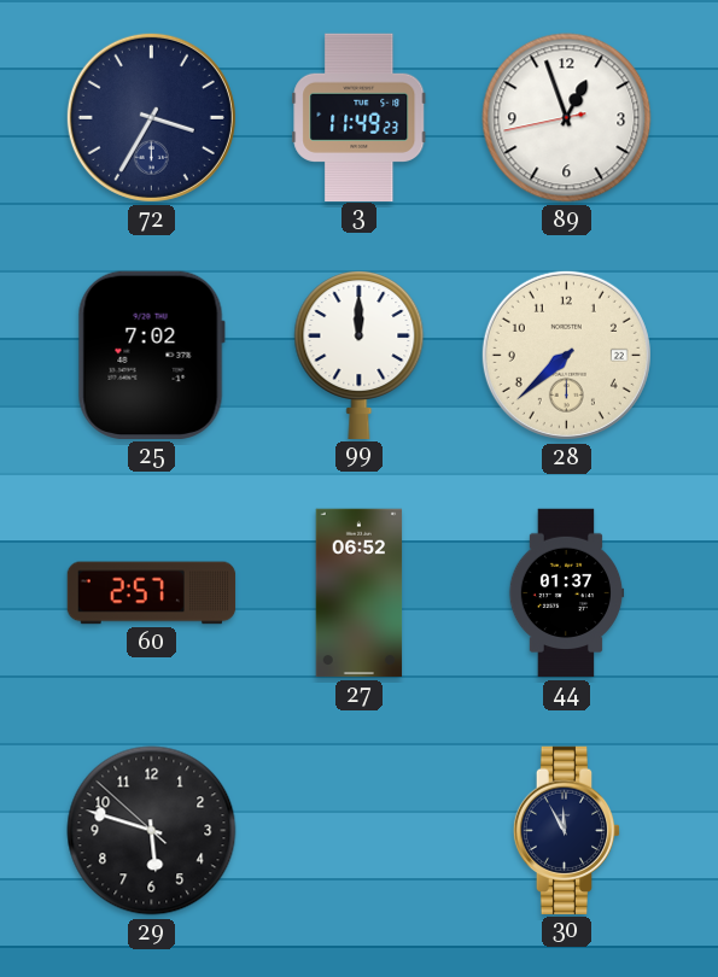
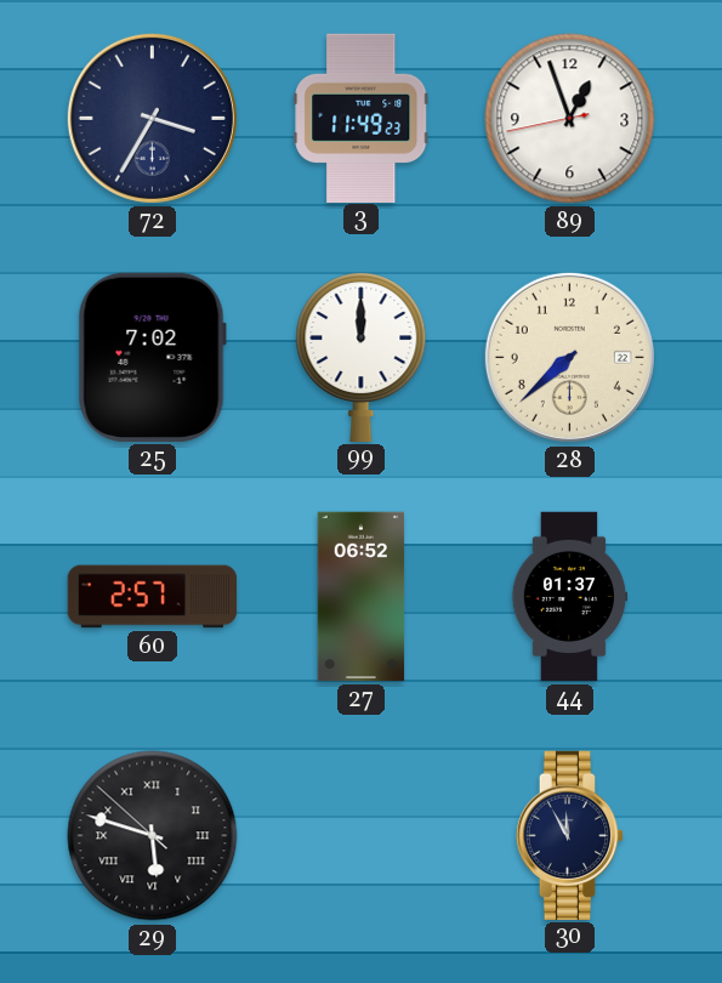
29 numerals: Arabic -> Roman (153, 836)
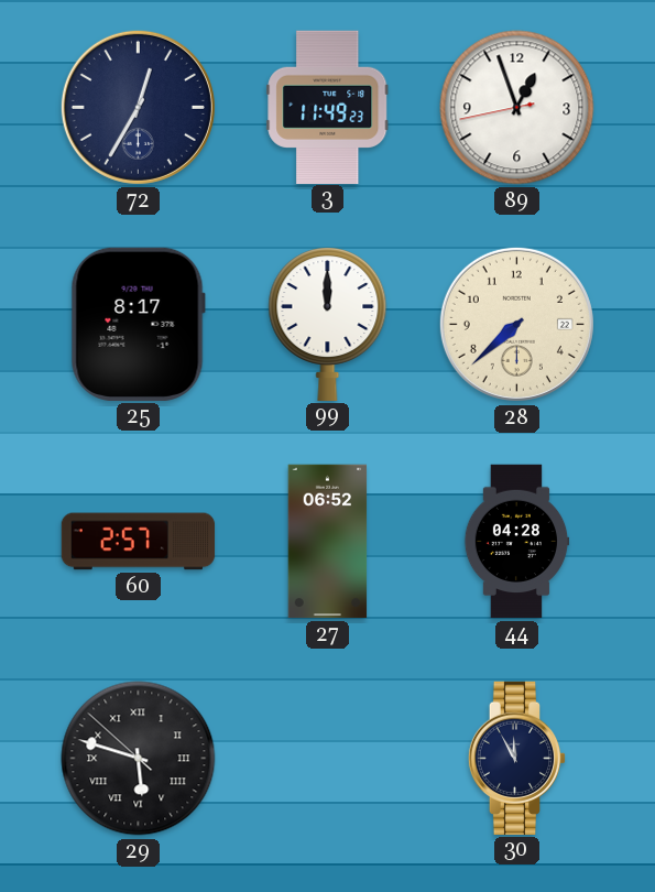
72: 3:35 -> 12:35 (138, 107)
25: 7:02 -> 8:17 (138, 324)
44: 01:37 -> 04:28 (516, 542)
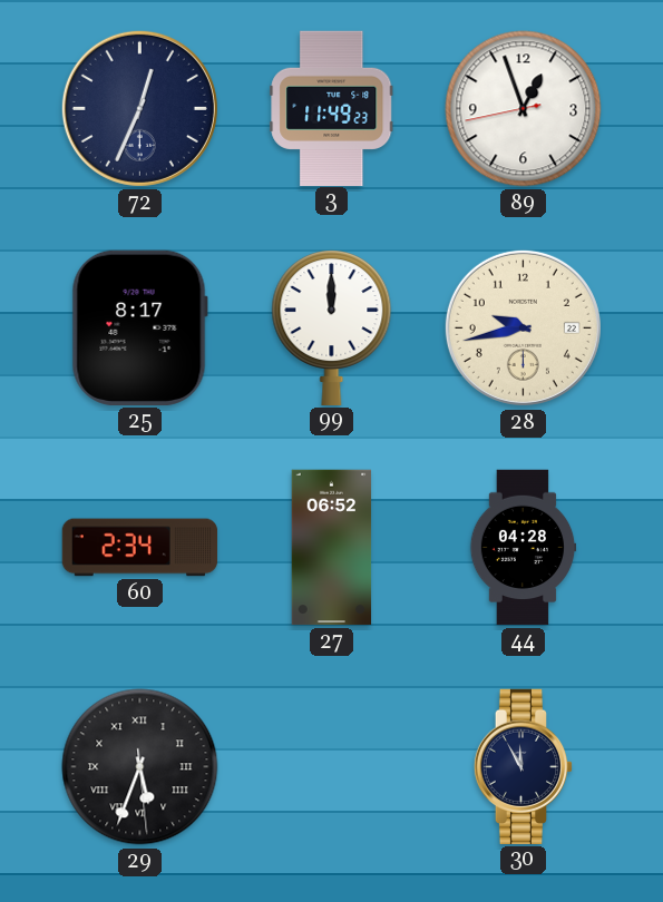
72: 12:35 -> 12:34 (139, 108)
28: 7:38 -> 9:43 (523, 327)
60: 2:57 -> 2:34 (140, 548)
29: 5:47 -> 5:33 (140, 767)
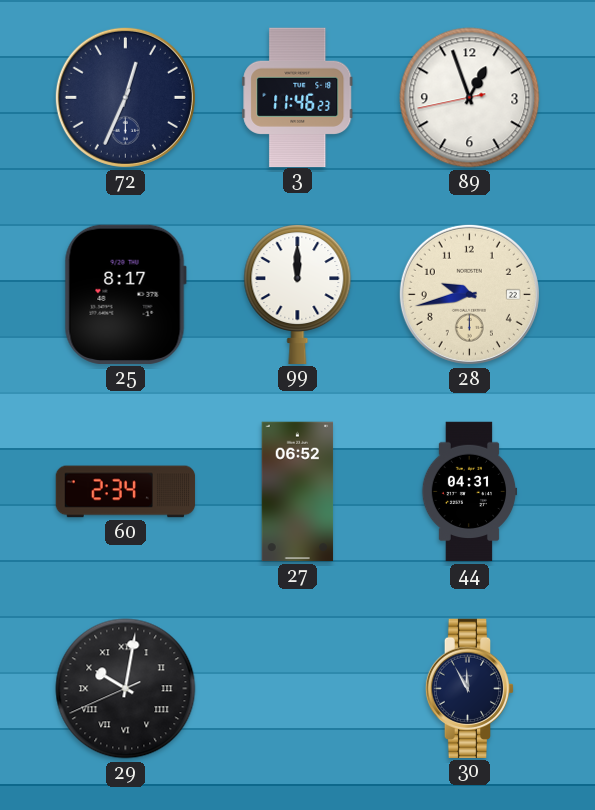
3: 11:49 -> 11:46 (298, 97)
44: 04:28 -> 04:31 (469, 492)
29: 5:33 -> 10:01 (126, 689)
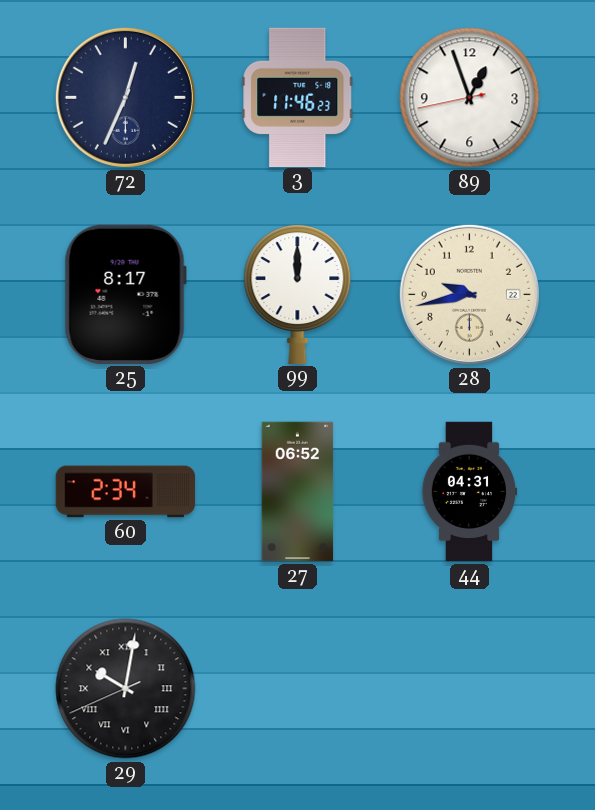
30: 11:55 -> none (470, 688)
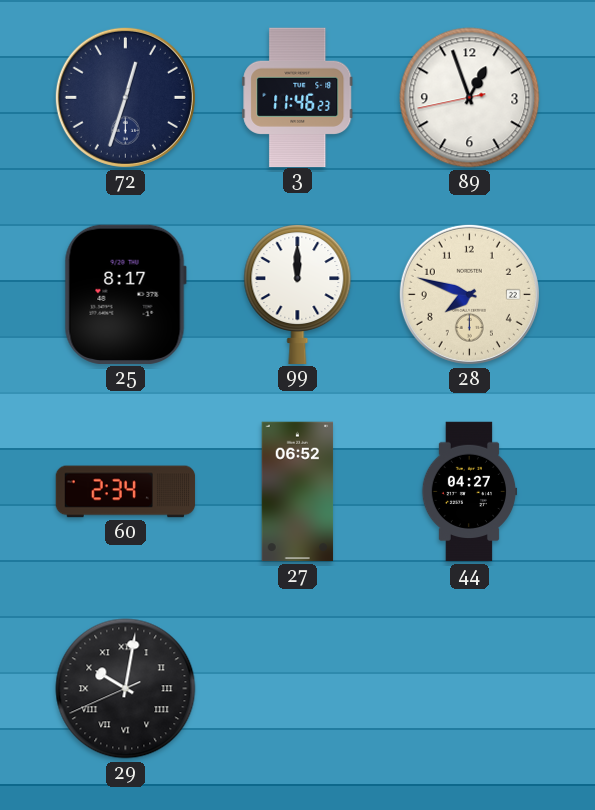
72: 12:34 -> 12:33 (125, 97)
28: 9:43 -> 7:48 (469, 294)
44: 04:31 -> 04:27 (469, 492)
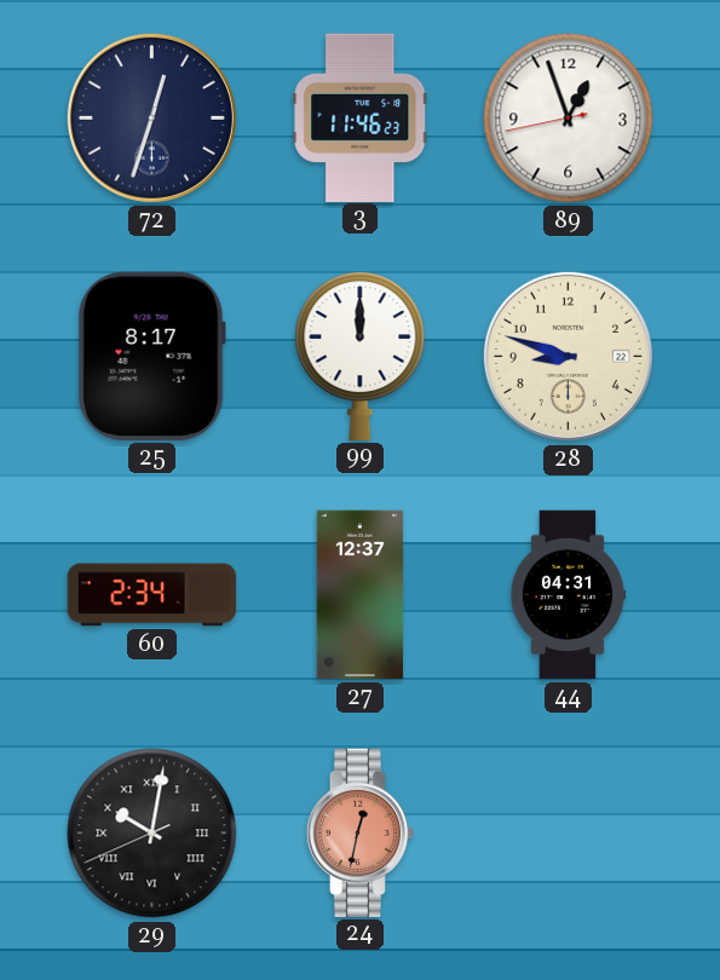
28: 7:48 -> 8:48 (568, 356)
27: 06:52 -> 12:37 (361, 595)
44: 04:27 -> 04:31 (568, 595)
24: none -> 12:32 (361, 832)
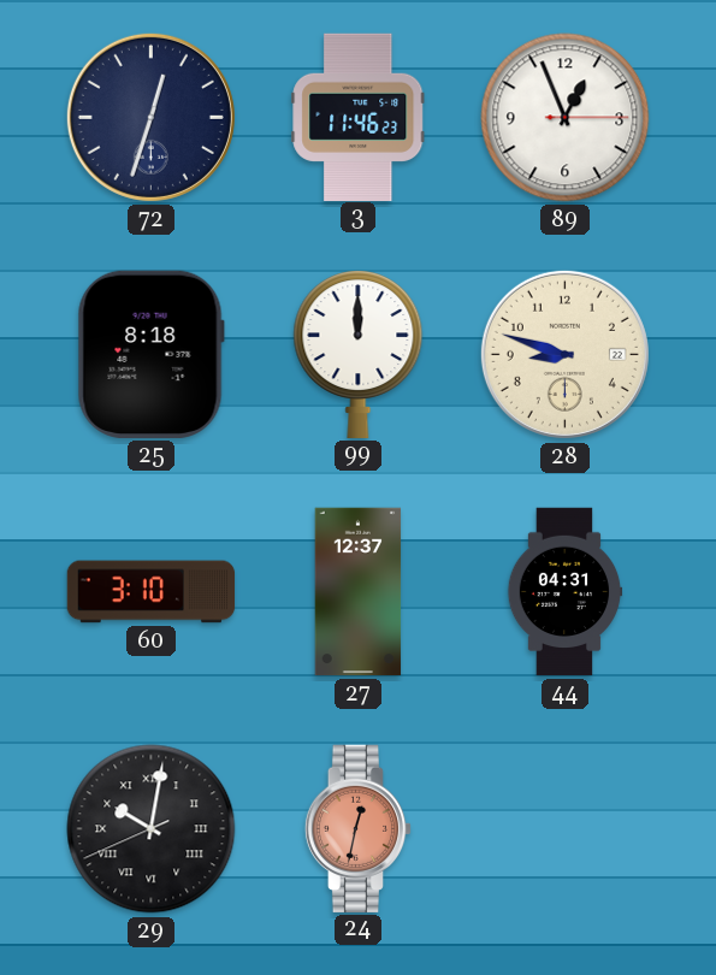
89: 12:56:43 -> 12:56:15 (566, 118)
25: 8:17 -> 8:18 (150, 354)
60: 2:34 -> 3:10 (152, 592)
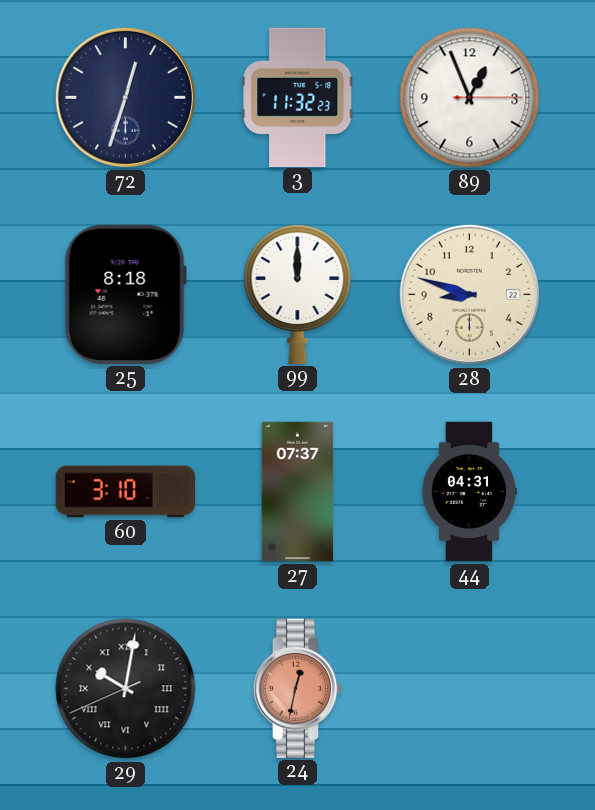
3: 11:46 -> 11:32 (298, 97)
27: 12:37 -> 07:37 (298, 492)
